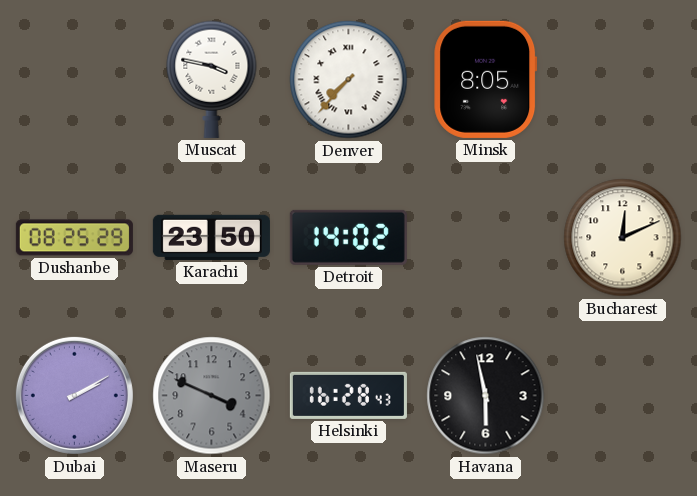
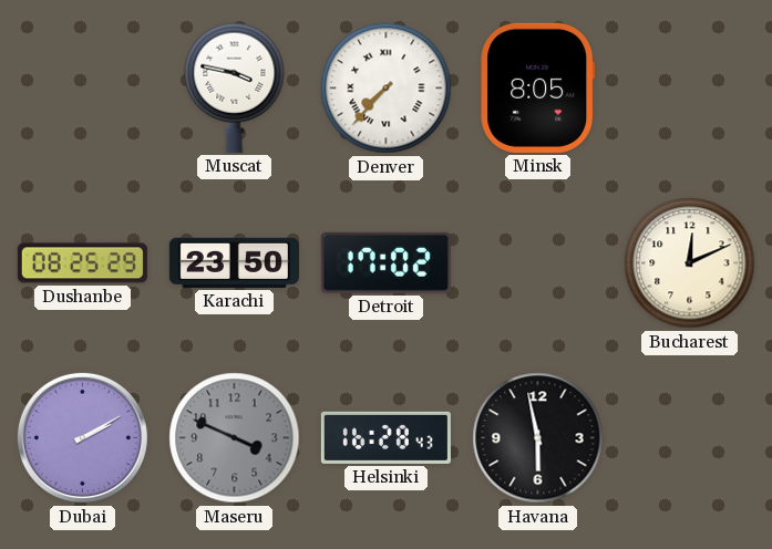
Detroit: 14:02 -> 17:02 (385, 262)
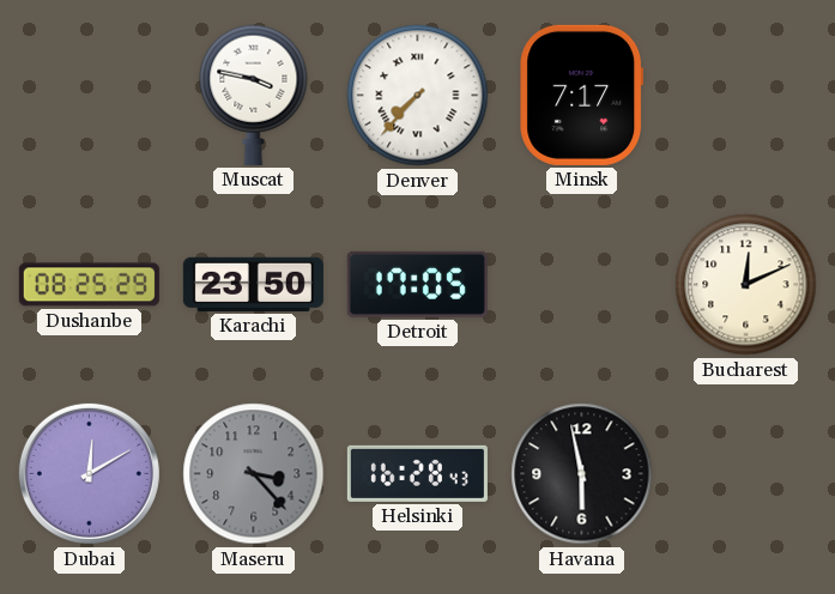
Minsk: 8:05 -> 7:17 (582, 95)
Detroit: 17:02 -> 17:05 (417, 284)
Dubai: 2:10 -> 12:10 (89, 473)
Maseru: 3:49 -> 3:23 (254, 474)
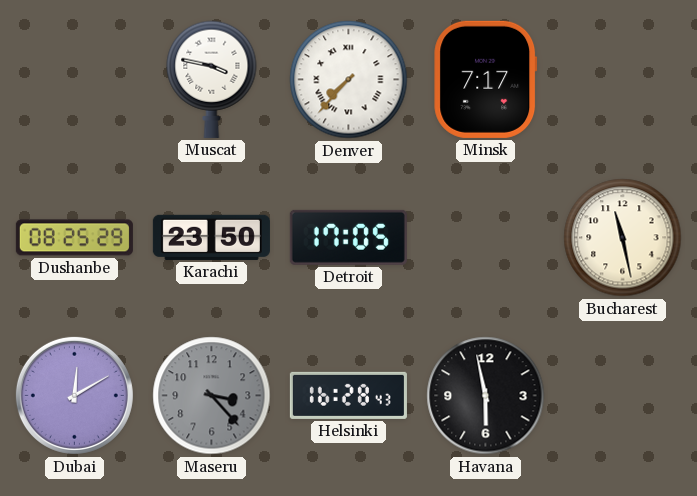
Bucharest: 12:11 -> 11:28 (623, 238)
